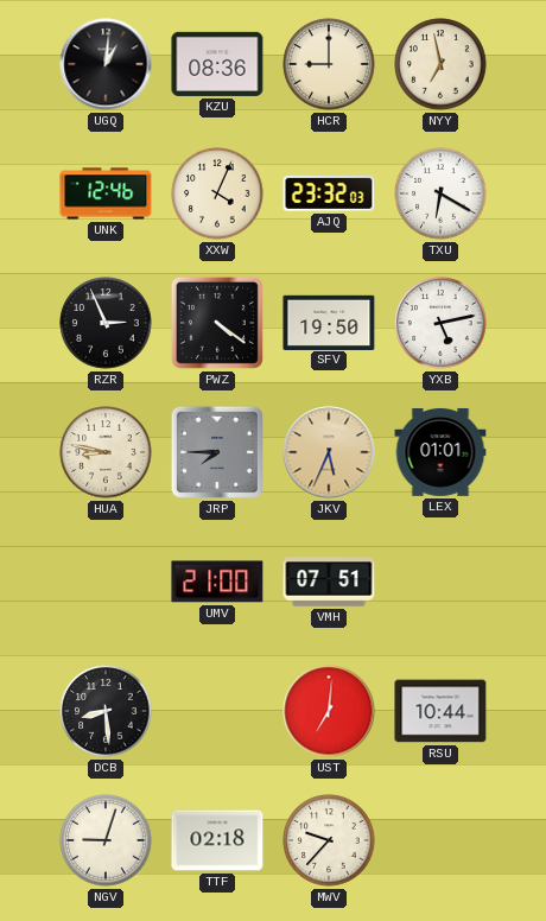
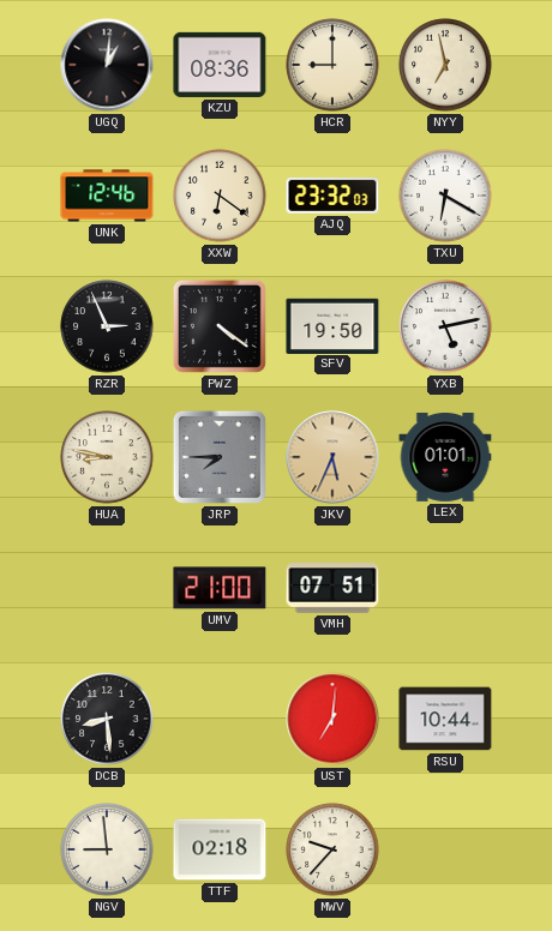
XXW: 4:04 -> 6:21 (220, 196)
NGV: 9:03 -> 8:59 (107, 849)
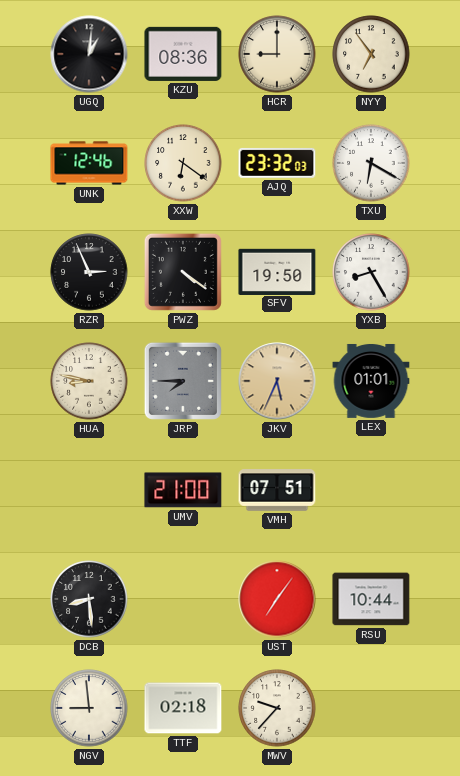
NYY: 6:58 -> 6:54 (371, 54)
YXB: 5:13 -> 8:25 (371, 272)
UST: 7:01 -> 7:06 (277, 599)
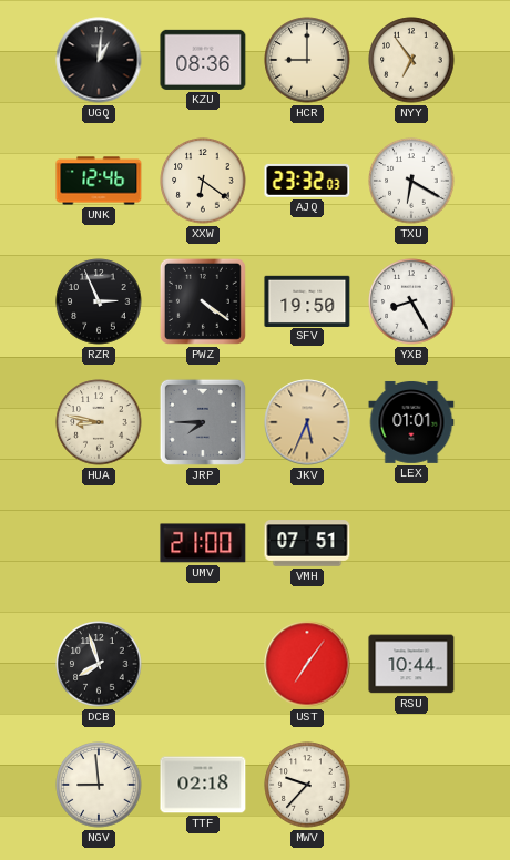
DCB: 8:29 -> 7:57 (99, 664)
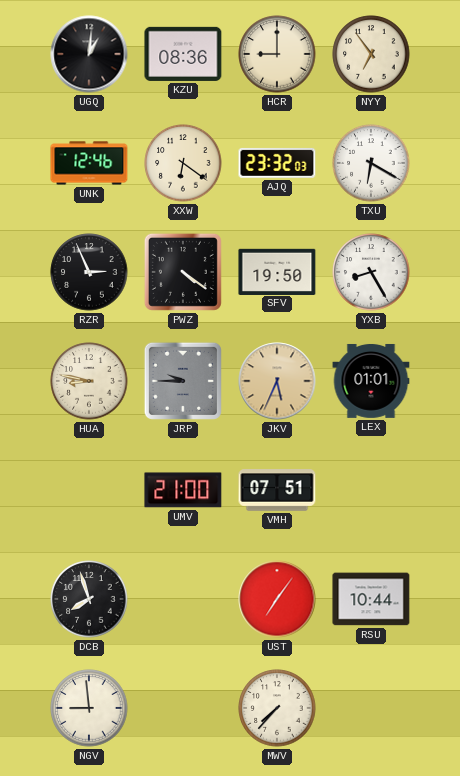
JRP: 7:45 -> 9:45 (183, 381)
TTF: 02:18 -> none (203, 785)
MWV: 9:37 -> 7:37 (277, 708)
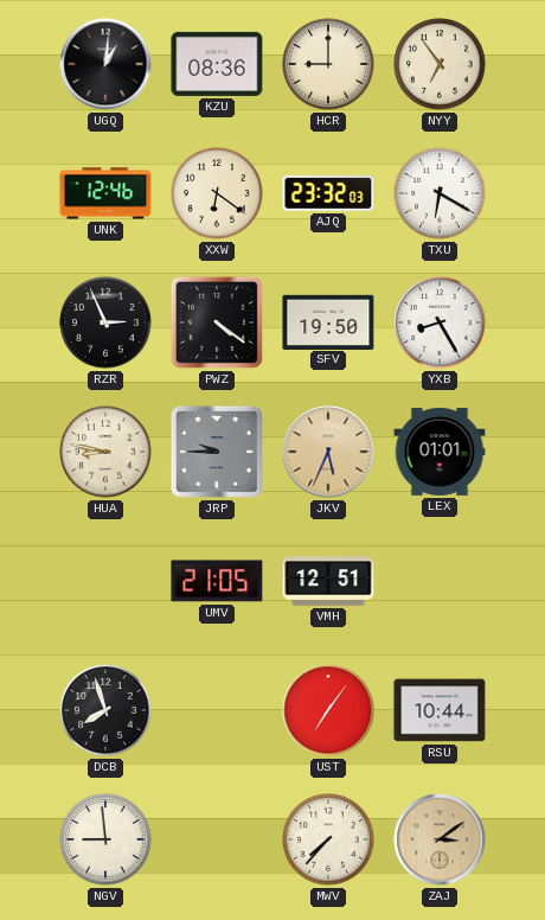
UMV: 21:00 -> 21:05 (217, 581)
VMH: 07:51 -> 12:51 (328, 581)
ZAJ: none -> 3:09 (440, 839)
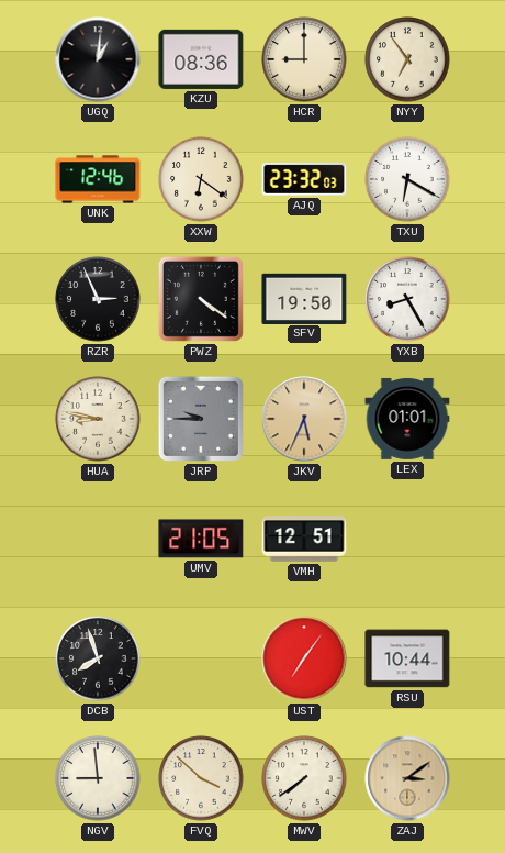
FVQ: none -> 3:52 (201, 778)
MWV: 7:37 -> 7:39 (304, 778)
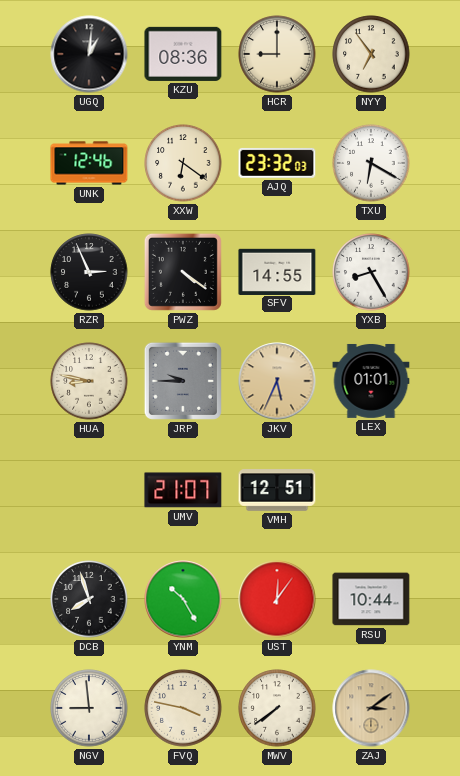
SFV: 19:50 -> 14:55 (277, 271)
UMV: 21:05 -> 21:07 (183, 490)
YNM: none -> 10:25 (183, 599)
UST: 7:06 -> 12:06 (277, 599)
FVQ: 3:52 -> 3:47 (183, 708)
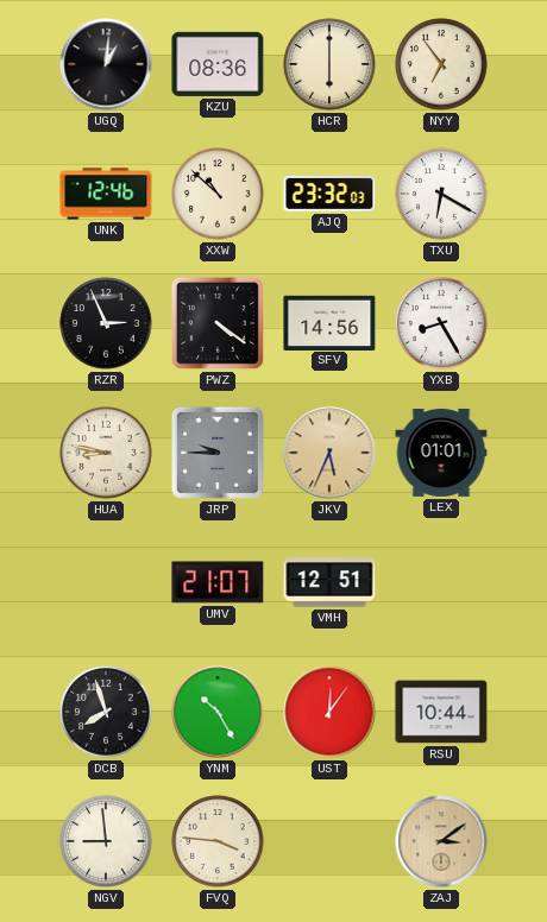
HCR: 9:00 -> 6:00 (329, 64)
XXW: 6:21 -> 10:52 (218, 194)
SFV: 14:55 -> 14:56 (329, 322)
FVQ: 3:47 -> 3:46 (218, 841)
MWV: 7:39 -> none (277, 708)
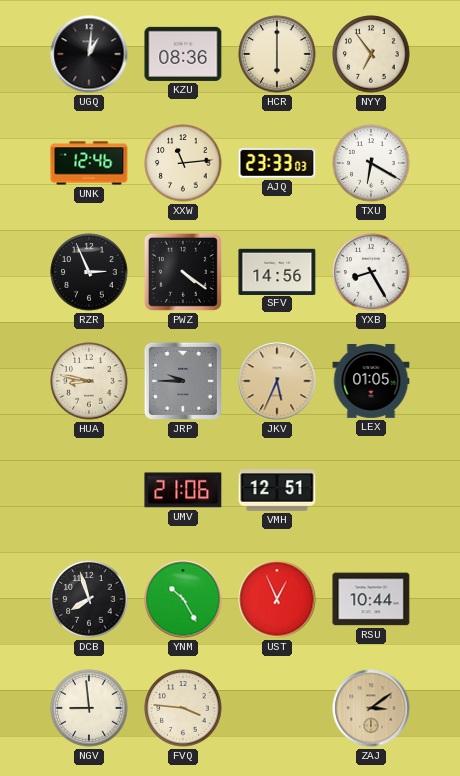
XXW: 10:52 -> 11:14 (183, 163)
AJQ: 23:32 -> 23:33 (277, 163)
LEX: 01:01 -> 01:05 (371, 381)
UMV: 21:07 -> 21:06 (183, 490)
UST: 12:06 -> 12:56 (277, 599)
